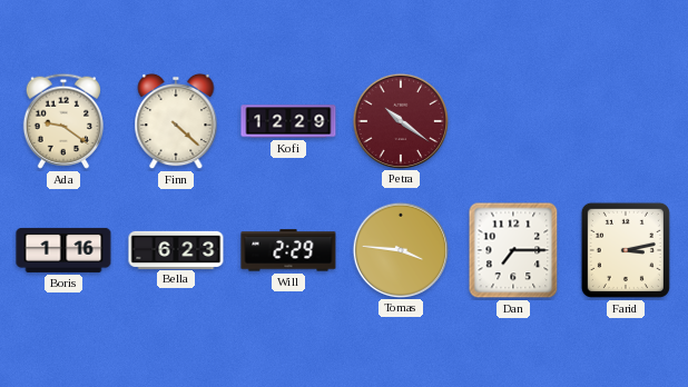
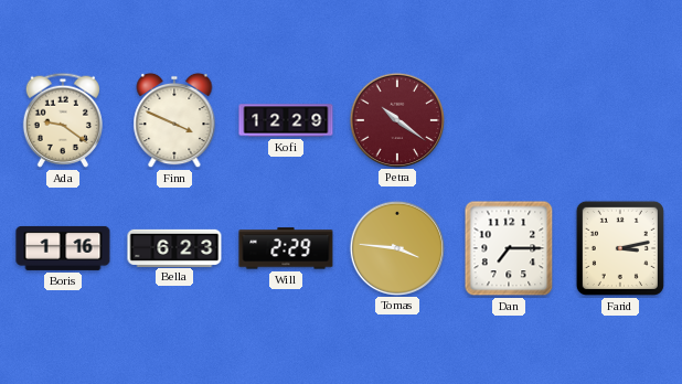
Finn: 4:22 -> 3:49 (174, 120)
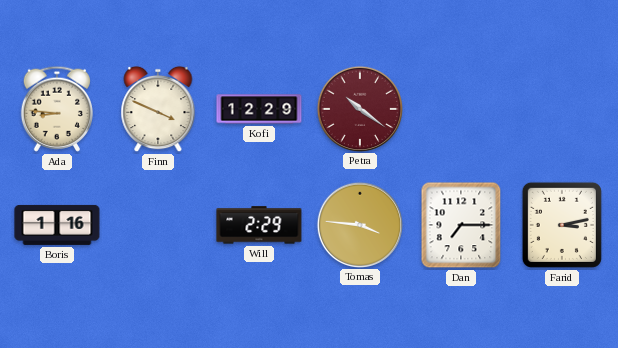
Ada: 9:21 -> 8:46 (56, 109)
Bella: 6:23 -> none (174, 247)
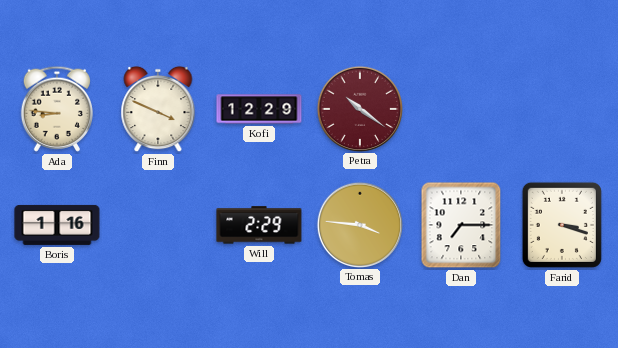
Farid: 3:13 -> 3:18 (562, 225)
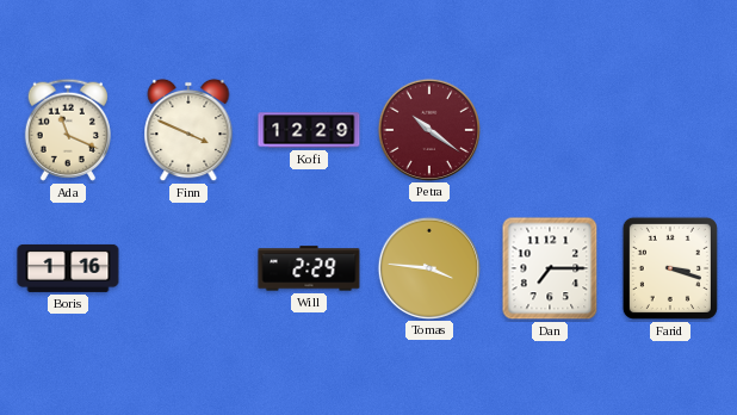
Ada: 8:46 -> 11:19 (67, 130)
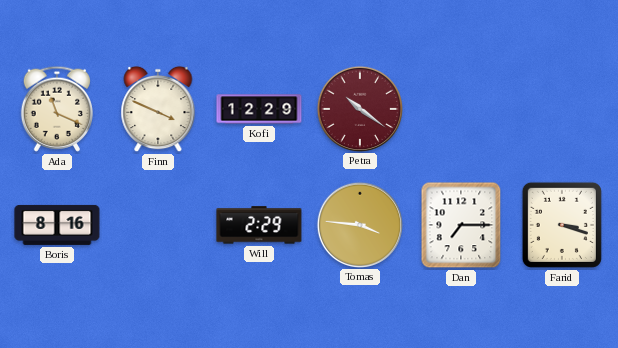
Boris: 1:16 -> 8:16 (57, 225)
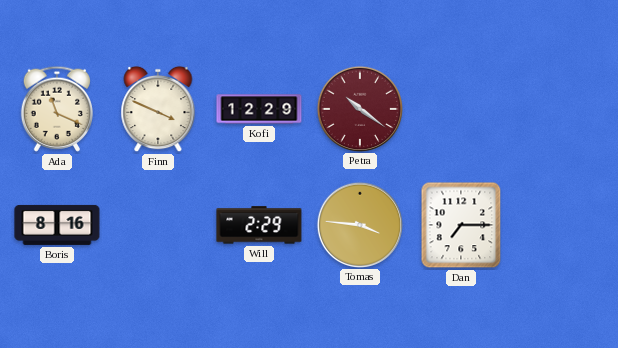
Farid: 3:18 -> none (562, 225)
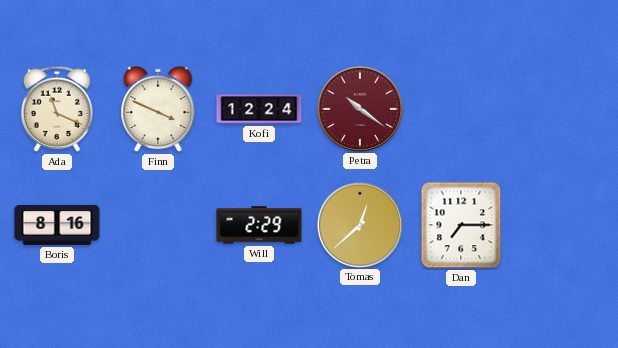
Kofi: 12:29 -> 12:24 (259, 109)
Tomas: 3:46 -> 12:38 (359, 224)
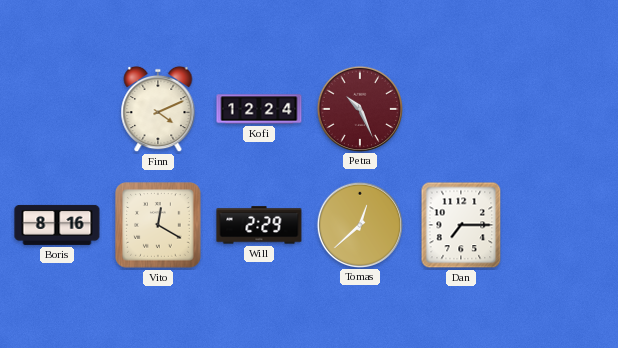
Ada: 11:19 -> none (56, 109)
Finn: 3:49 -> 4:11 (158, 109)
Petra: 10:21 -> 10:26 (359, 108)
Vito: none -> 12:20 (158, 225)
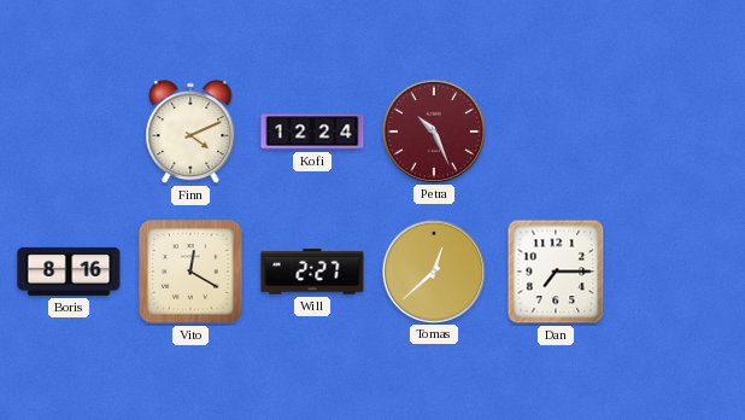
Will: 2:29 -> 2:27 (312, 272)
